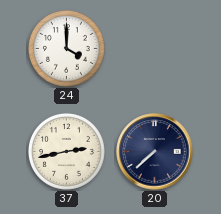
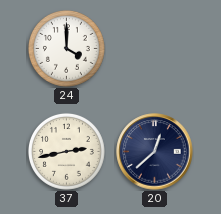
20: 7:38 -> 12:38 (155, 152)
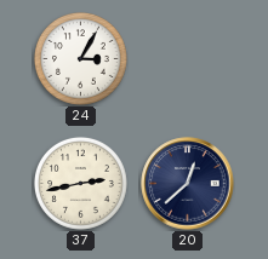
24: 4:00 -> 3:05 (80, 58)
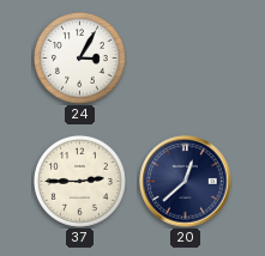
37: 2:43 -> 2:45 (79, 181)
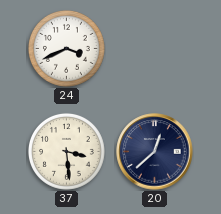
24: 3:05 -> 3:41 (66, 48)
37: 2:45 -> 3:29 (66, 151)
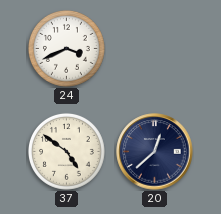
37: 3:29 -> 4:51 (66, 151)
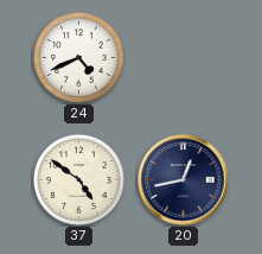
24: 3:41 -> 4:41 (78, 57)
20: 12:38 -> 12:43 (184, 180)
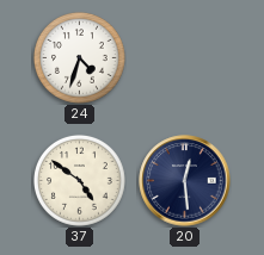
24: 4:41 -> 4:33 (79, 57)
20: 12:43 -> 12:29 (185, 181)
